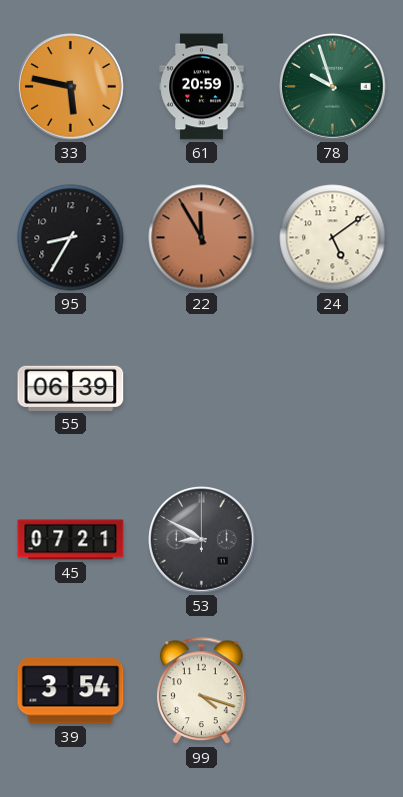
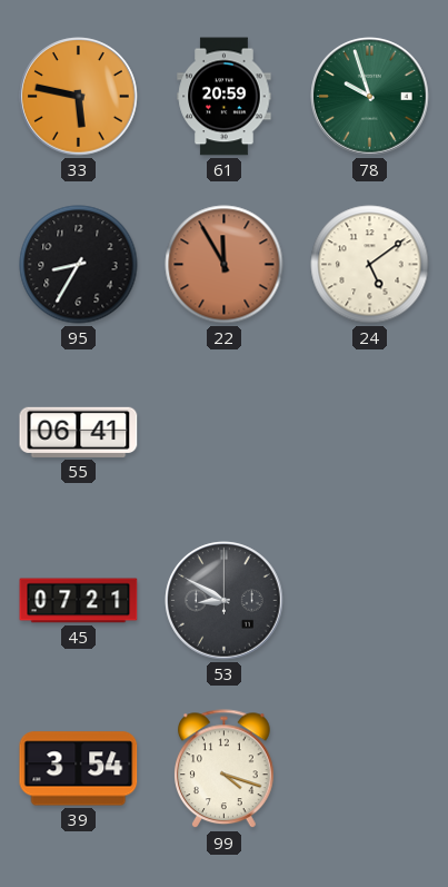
55: 06:39 -> 06:41 (79, 432)
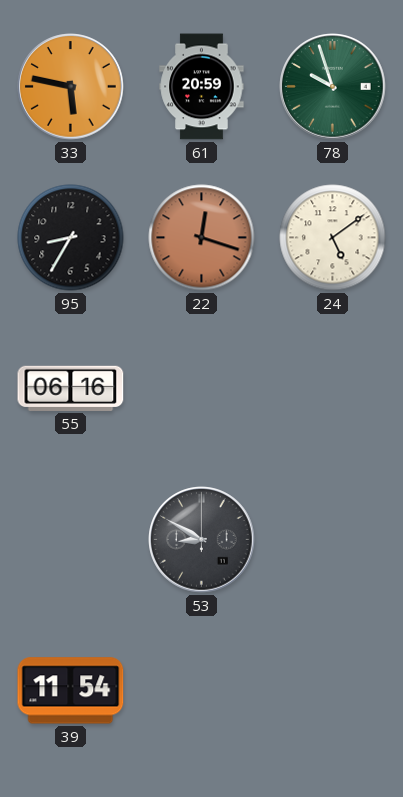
22: 11:55 -> 12:18 (202, 238)
55: 06:41 -> 06:16 (71, 388)
45: 07:21 -> none (79, 601)
39: 3:54 -> 11:54 (71, 691)
99: 4:18 -> none (225, 769)
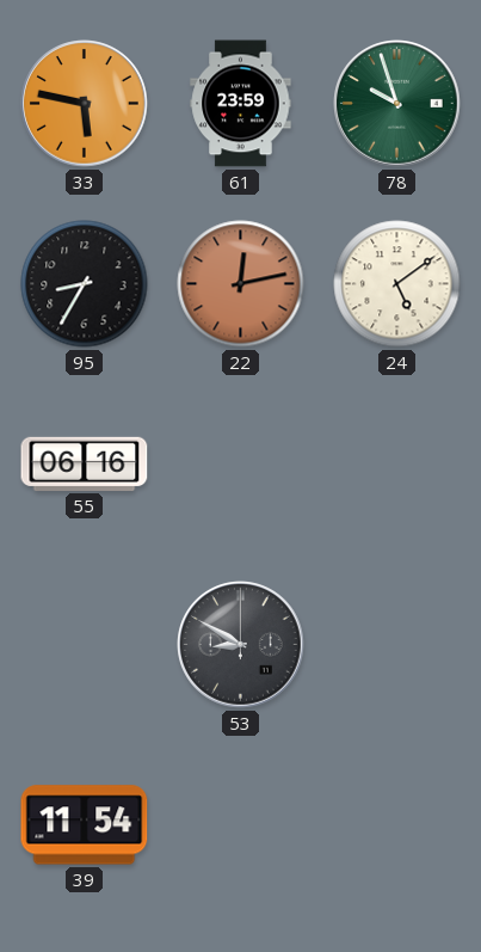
61: 20:59 -> 23:59 (241, 104)
22: 12:18 -> 12:13 (241, 284)
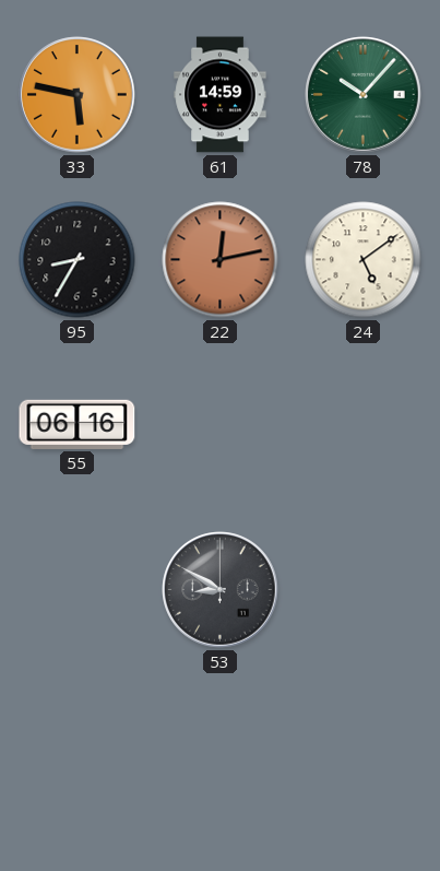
61: 23:59 -> 14:59 (221, 95)
78: 9:57 -> 10:07 (364, 95)
39: 11:54 -> none (85, 825)
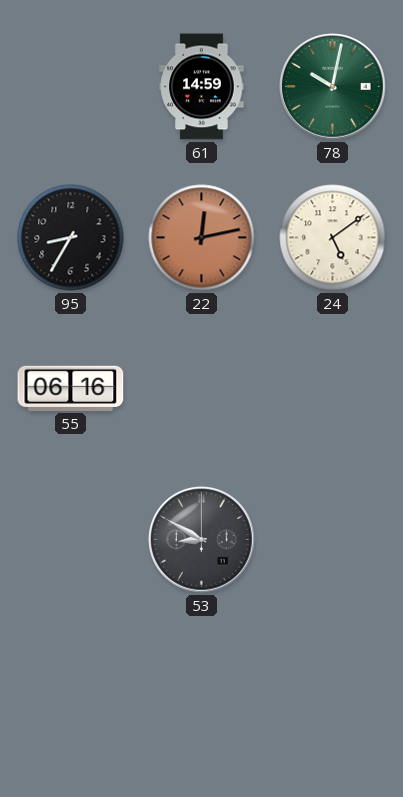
33: 5:47 -> none (78, 95)
78: 10:07 -> 10:02 (333, 87)
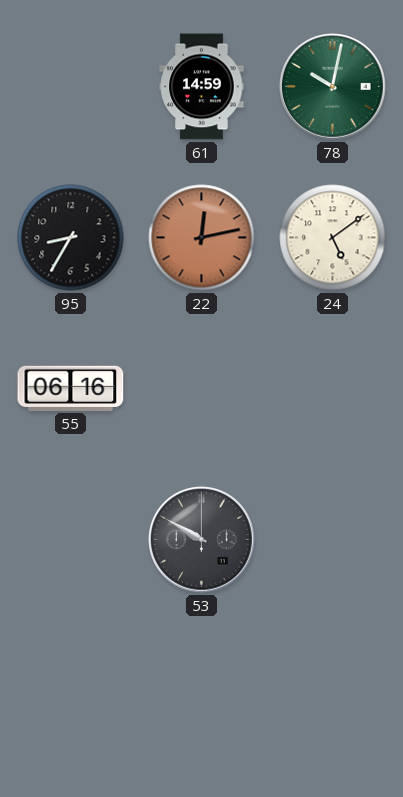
53: 8:50 -> 9:50 (202, 540)
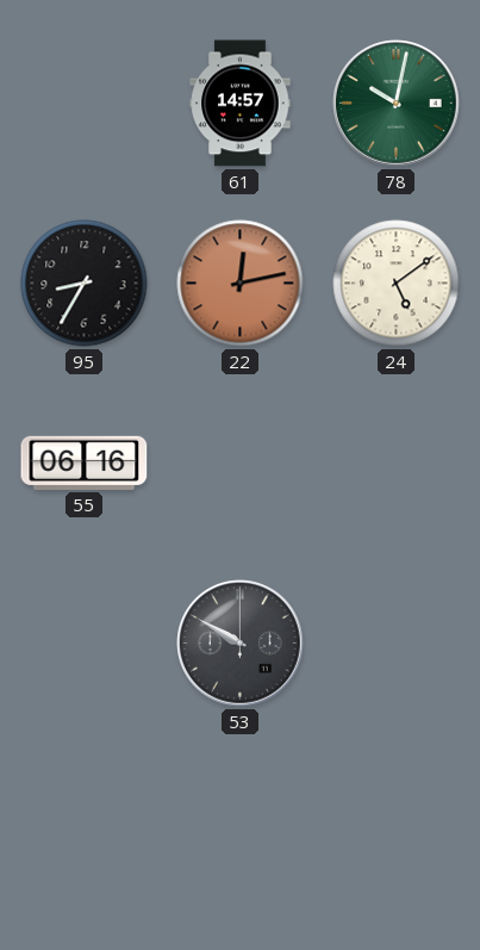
61: 14:59 -> 14:57 (241, 104)
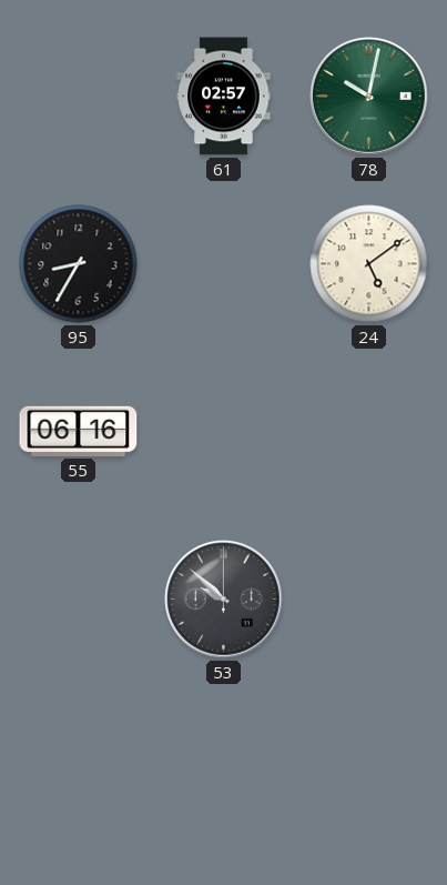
61: 14:57 -> 02:57 (224, 97)
22: 12:13 -> none (241, 284)
53: 9:50 -> 9:52 (224, 600)
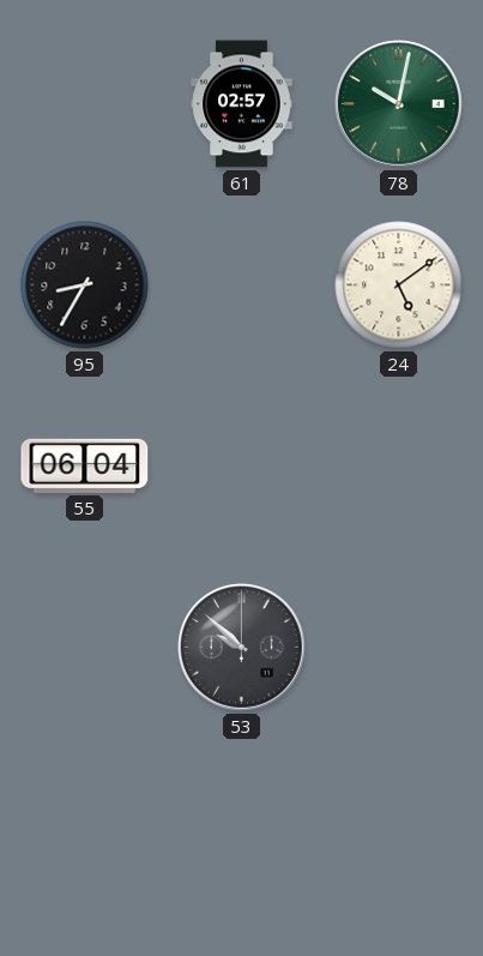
55: 06:16 -> 06:04 (85, 465)
